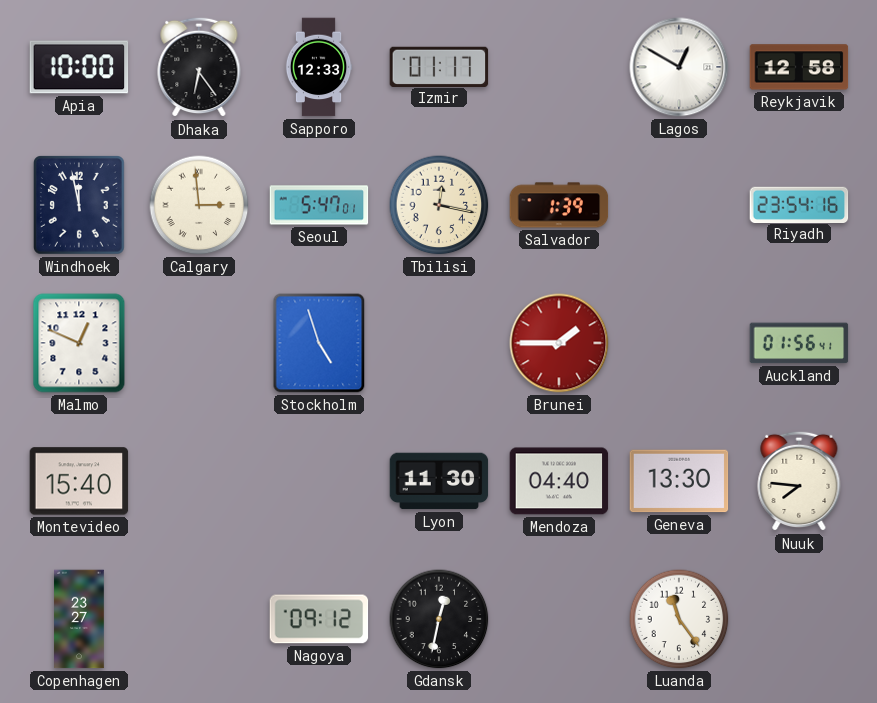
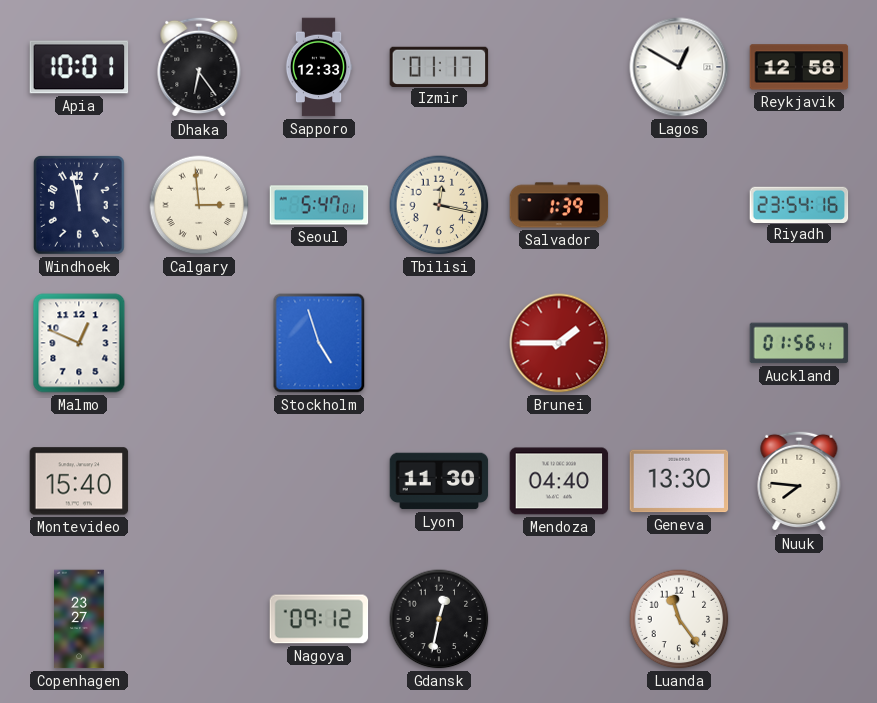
Apia: 10:00 -> 10:01 (79, 67)
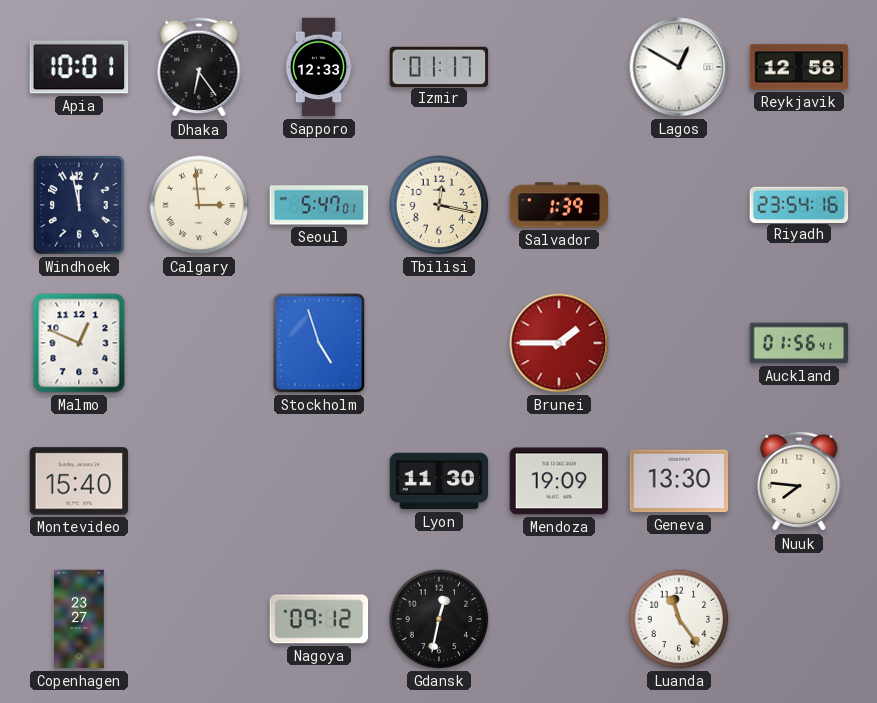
Mendoza: 04:40 -> 19:09 (559, 481)
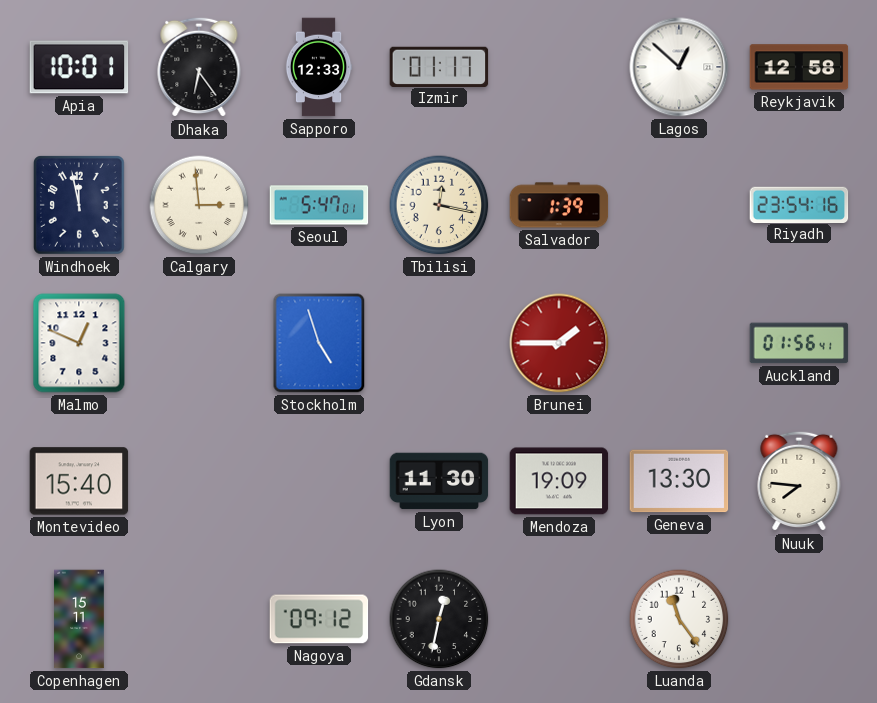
Lagos: 12:50 -> 12:52 (679, 67)
Copenhagen: 23:27 -> 15:11 (79, 619)
